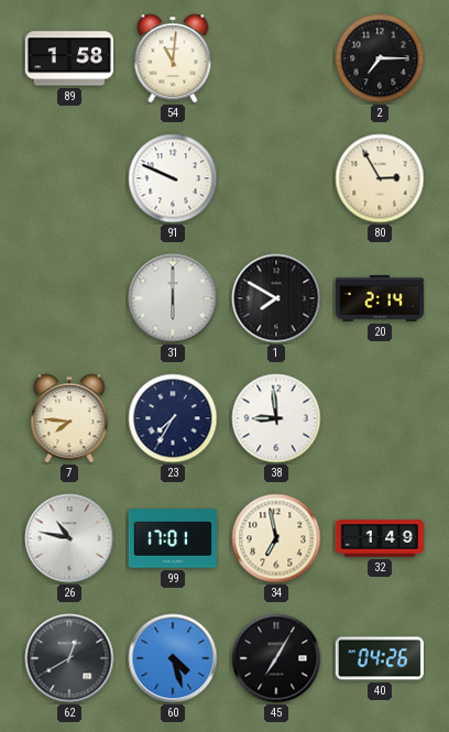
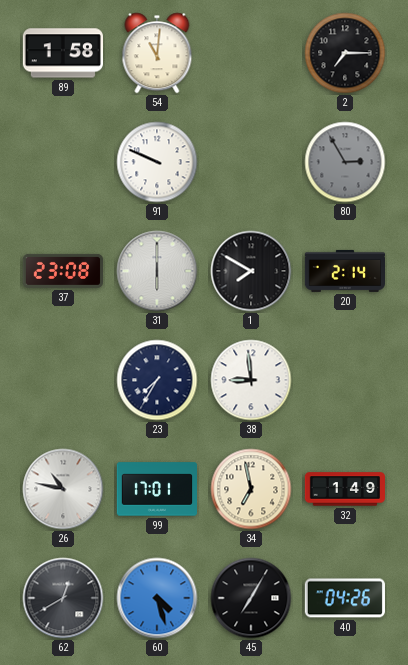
80 dial: cream -> grey (345, 162)
37: none -> 23:08 (62, 271)
7: 7:46 -> none (69, 418)
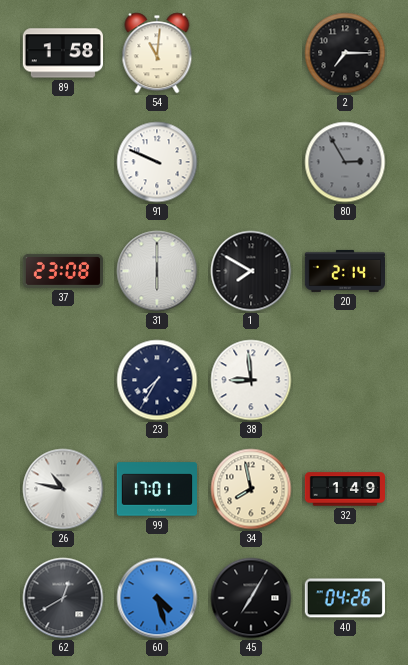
34: 6:58 -> 7:58 (251, 489)
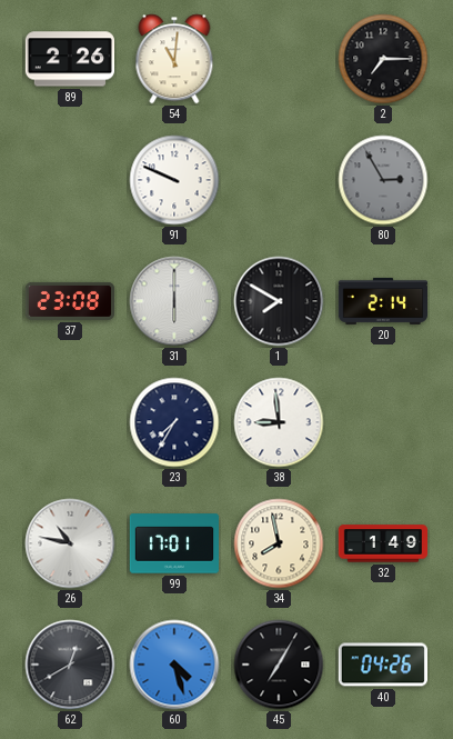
89: 1:58 -> 2:26 (69, 59)
